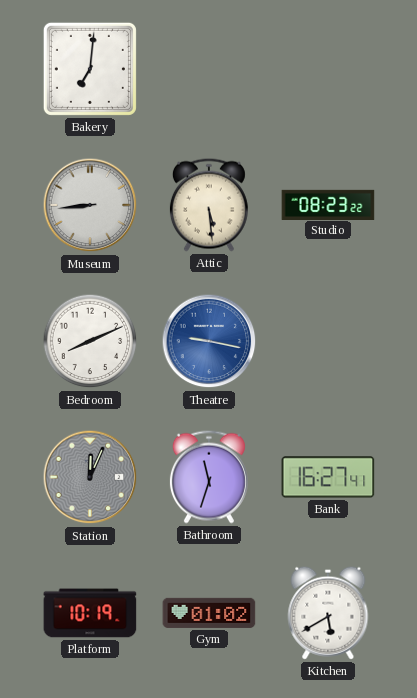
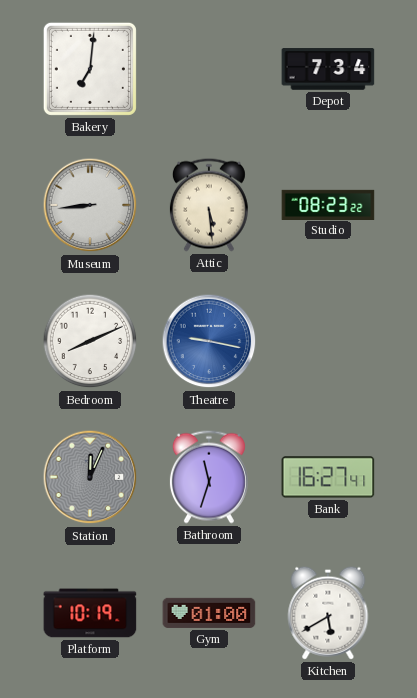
Depot: none -> 7:34 (328, 69)
Gym: 01:02 -> 01:00 (209, 613)
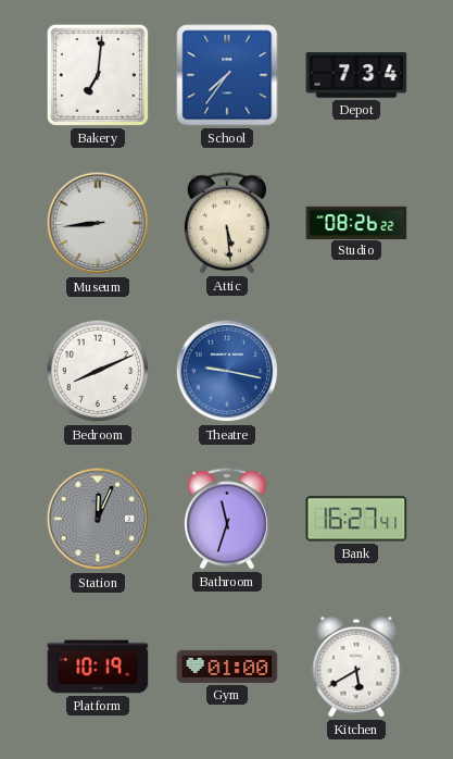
School: none -> 7:36 (227, 75)
Studio: 08:23 -> 08:26 (356, 222)
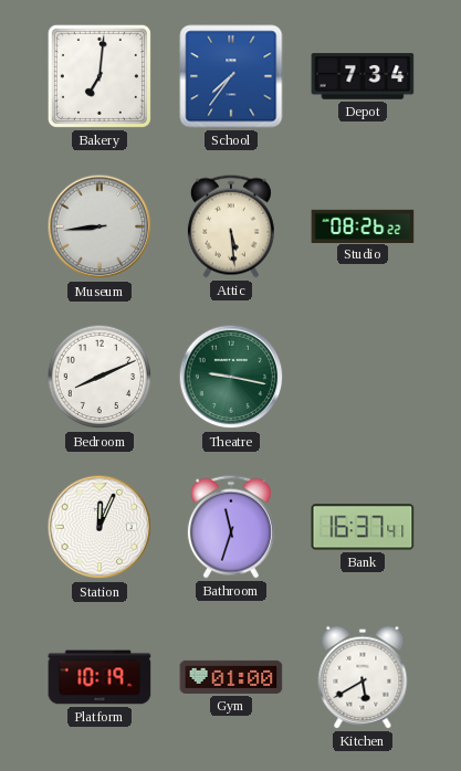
Theatre dial: blue -> green (231, 377)
Station dial: grey -> white (99, 527)
Bank: 16:27 -> 16:37 (363, 527)
